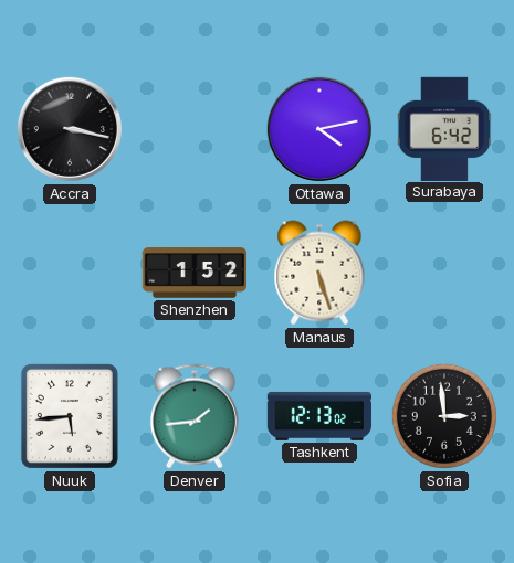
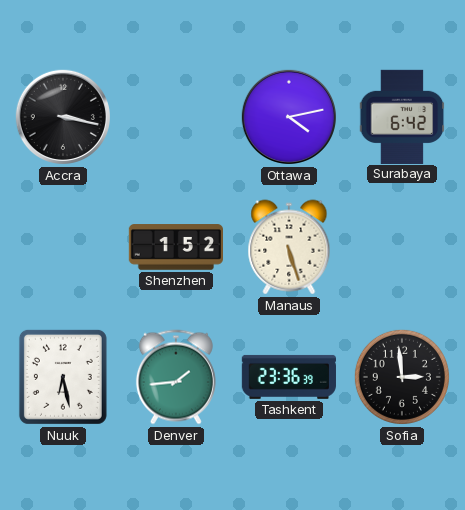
Nuuk: 5:44 -> 6:28 (63, 377)
Tashkent: 12:13 -> 23:36 (288, 377)
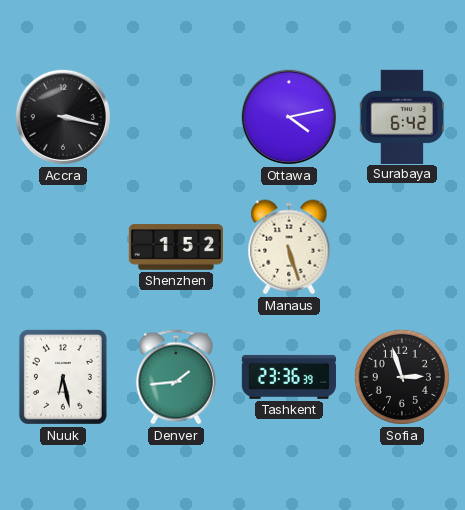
Sofia: 2:59 -> 2:57 (402, 377)
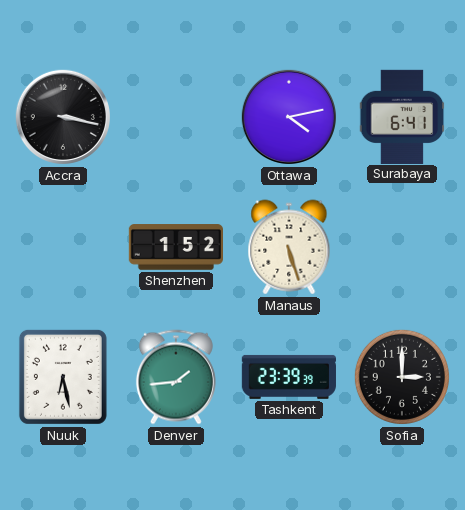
Surabaya: 6:42 -> 6:41 (402, 116)
Tashkent: 23:36 -> 23:39 (288, 377)
Sofia: 2:57 -> 3:00 (402, 377)
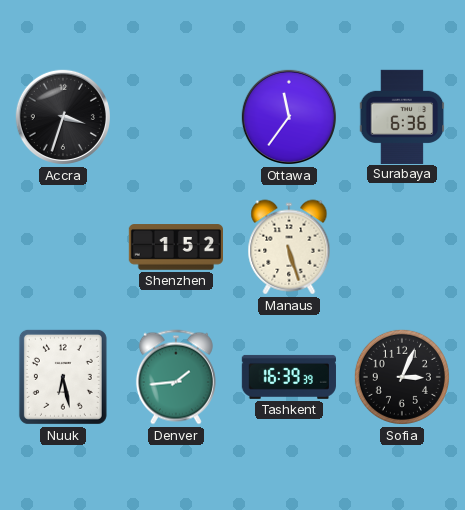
Accra: 3:17 -> 3:33 (63, 117)
Ottawa: 4:13 -> 11:36 (289, 117)
Surabaya: 6:41 -> 6:36 (402, 116)
Tashkent: 23:39 -> 16:39 (288, 377)
Sofia: 3:00 -> 3:04 (402, 377)
